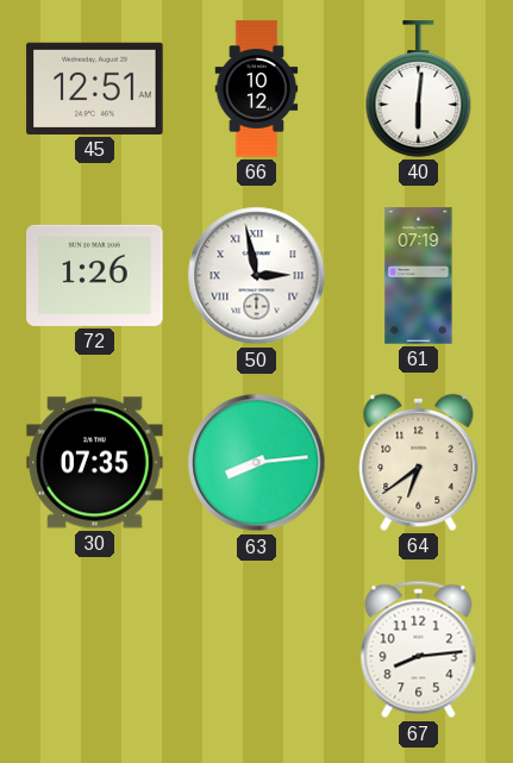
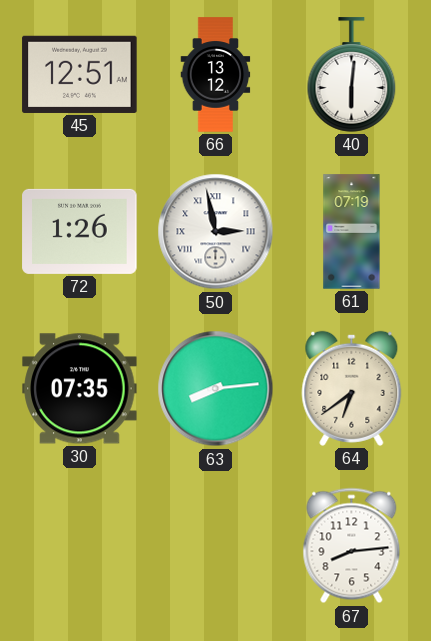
66: 10:12 -> 13:12 (216, 75)
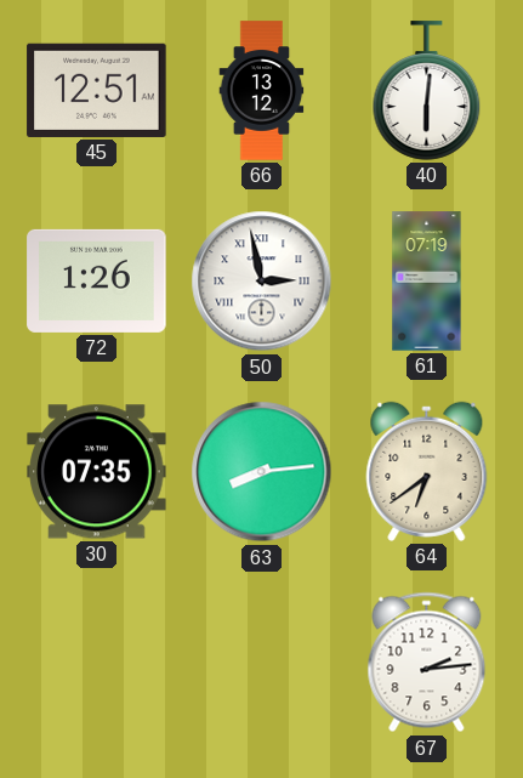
67: 8:14 -> 2:14 (427, 663)
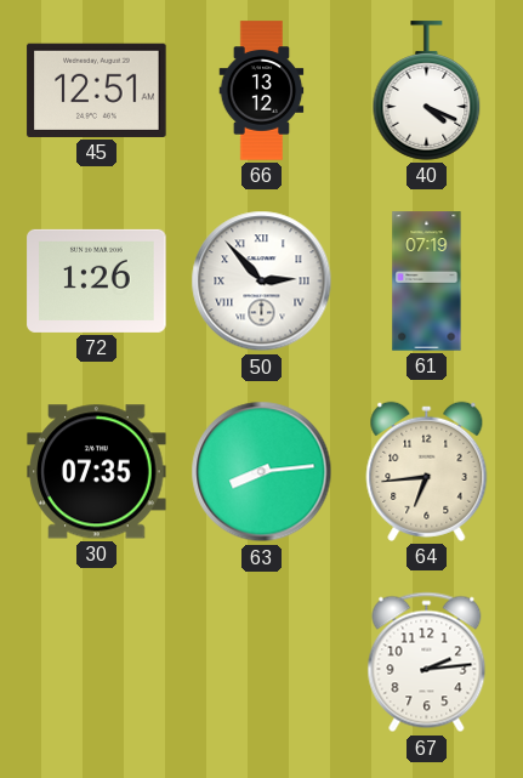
40: 6:01 -> 4:19 (427, 91)
50: 2:58 -> 2:53 (262, 282)
64: 6:39 -> 6:44 (427, 471)
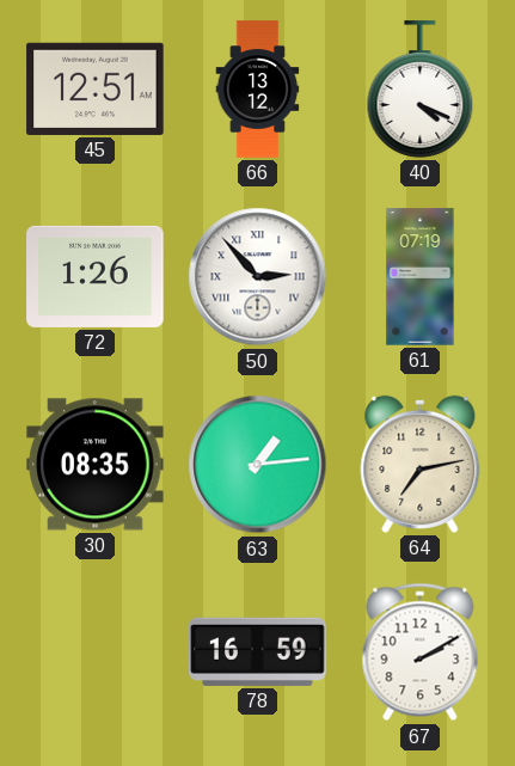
30: 07:35 -> 08:35 (96, 465)
63: 8:14 -> 1:14 (258, 465)
64: 6:44 -> 7:13 (421, 464)
78: none -> 16:59 (258, 651)
67: 2:14 -> 2:10 (421, 652)
